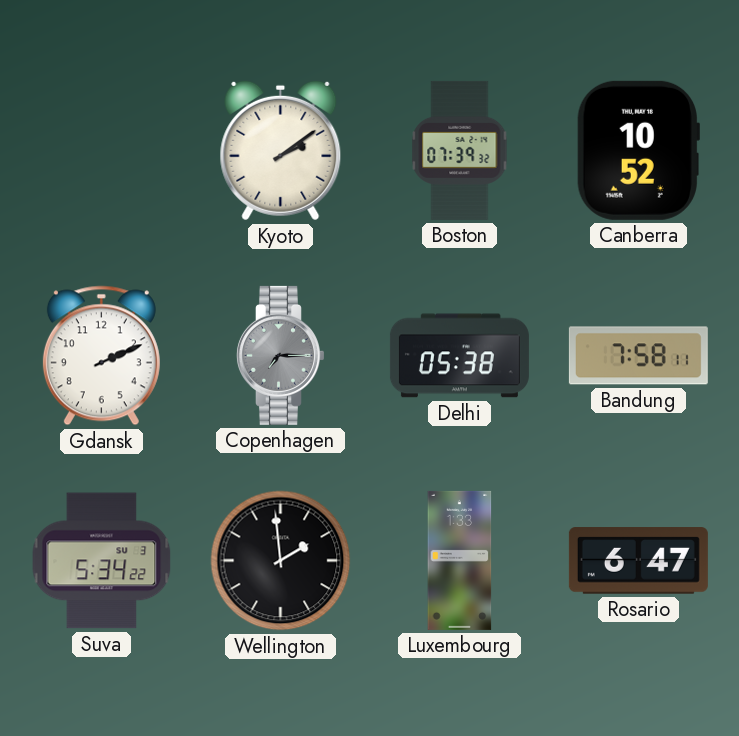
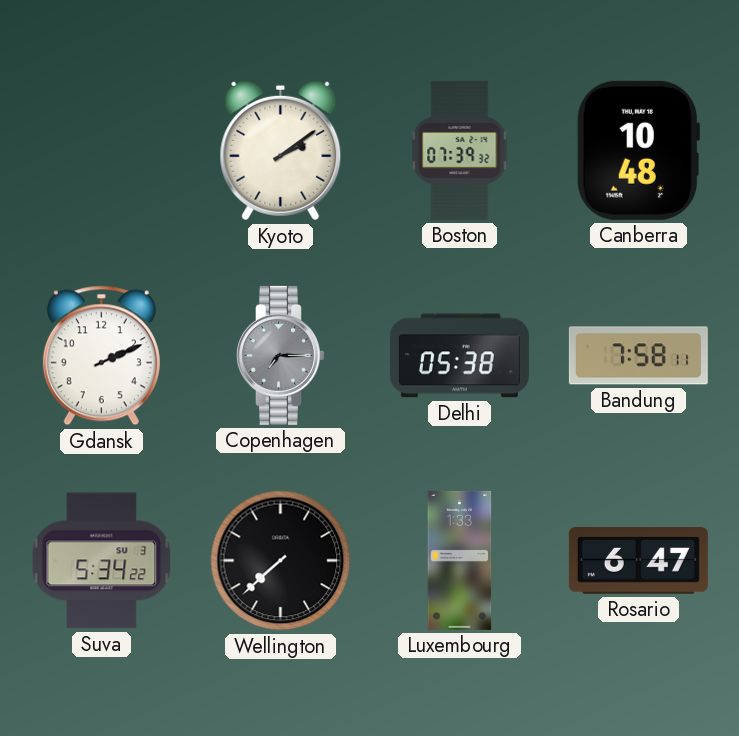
Canberra: 10:52 -> 10:48 (638, 150)
Wellington: 1:59 -> 7:38 (281, 561)
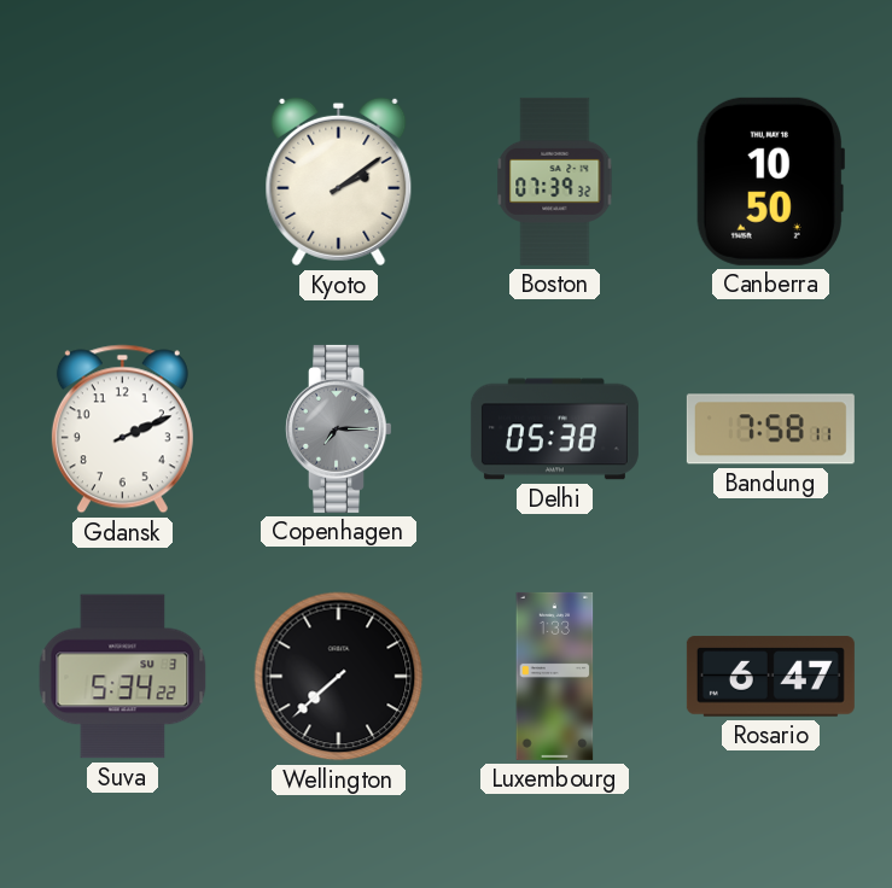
Canberra: 10:48 -> 10:50 (770, 181)
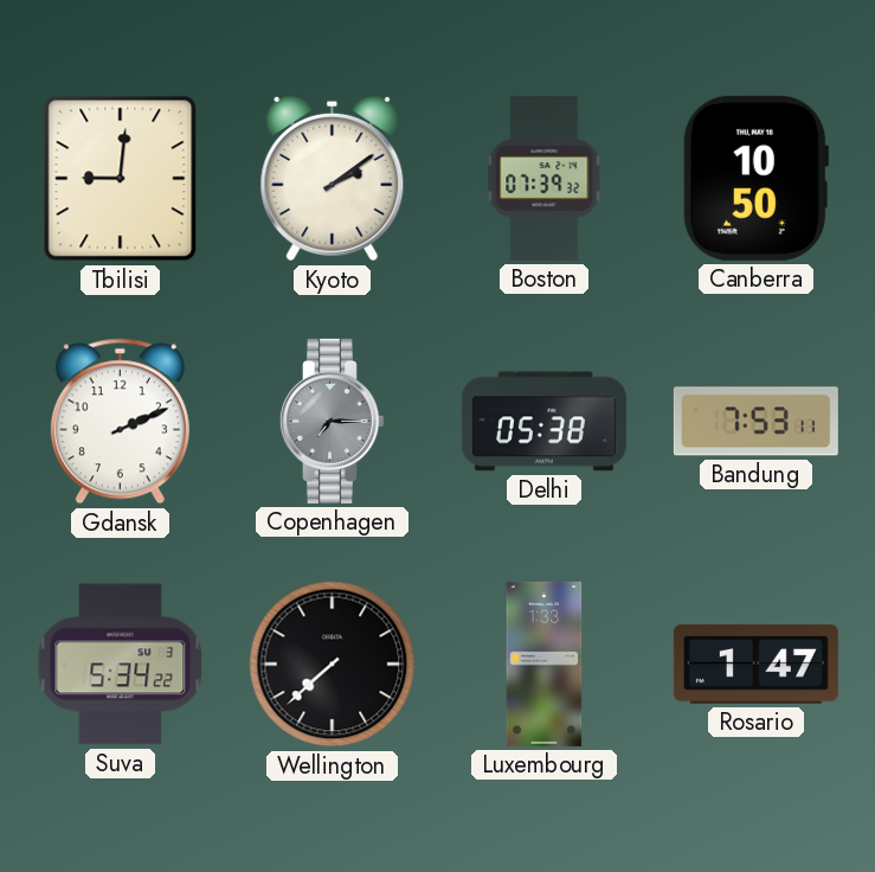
Tbilisi: none -> 9:01 (121, 179)
Bandung: 7:58 -> 7:53 (755, 422)
Rosario: 6:47 -> 1:47 (755, 665)
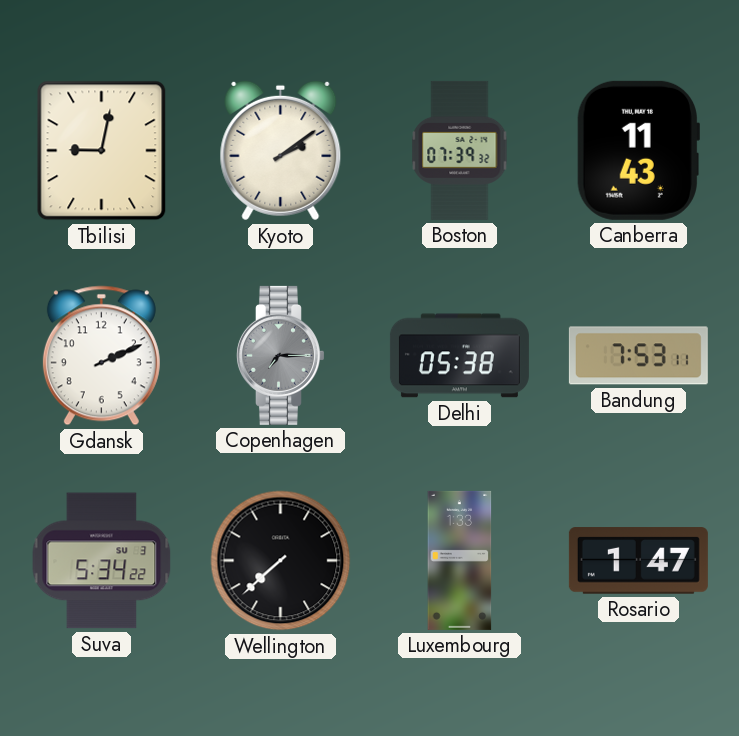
Tbilisi: 9:01 -> 9:02 (102, 151)
Canberra: 10:50 -> 11:43 (638, 150)
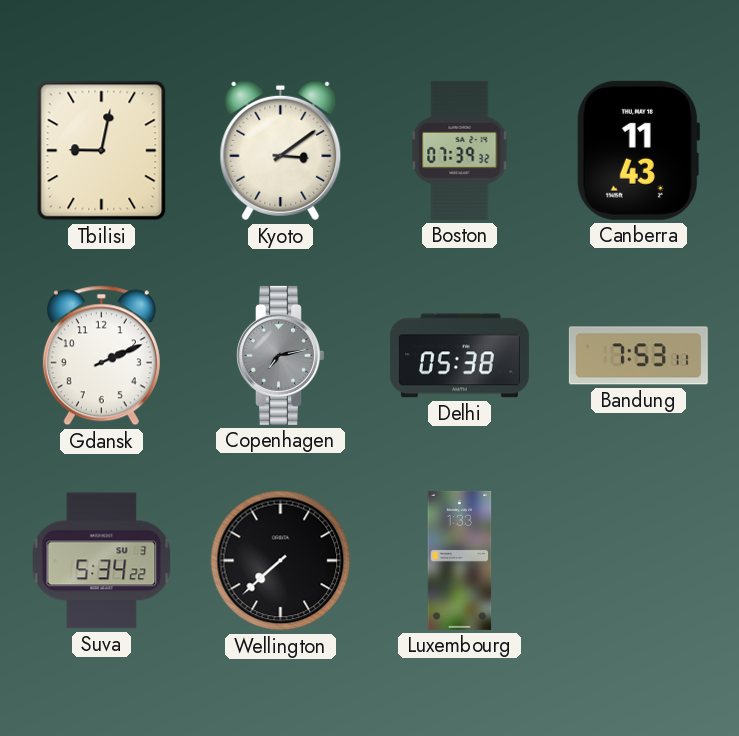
Kyoto: 2:09 -> 3:09 (281, 151)
Copenhagen: 7:15 -> 7:13 (280, 355)
Rosario: 1:47 -> none (638, 561)
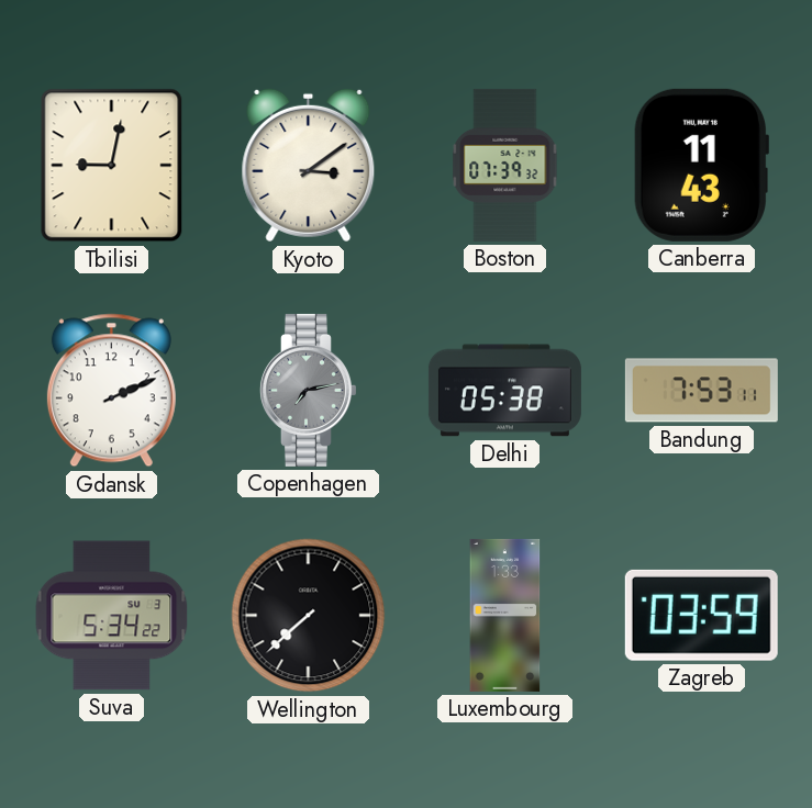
Zagreb: none -> 03:59 (701, 615)
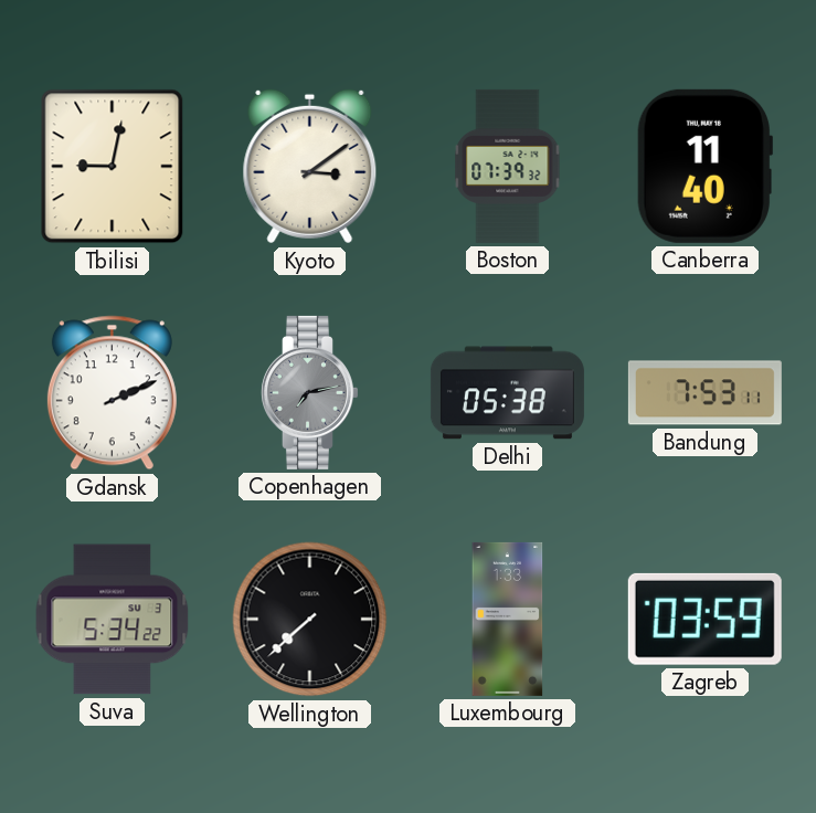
Canberra: 11:43 -> 11:40 (704, 166)
